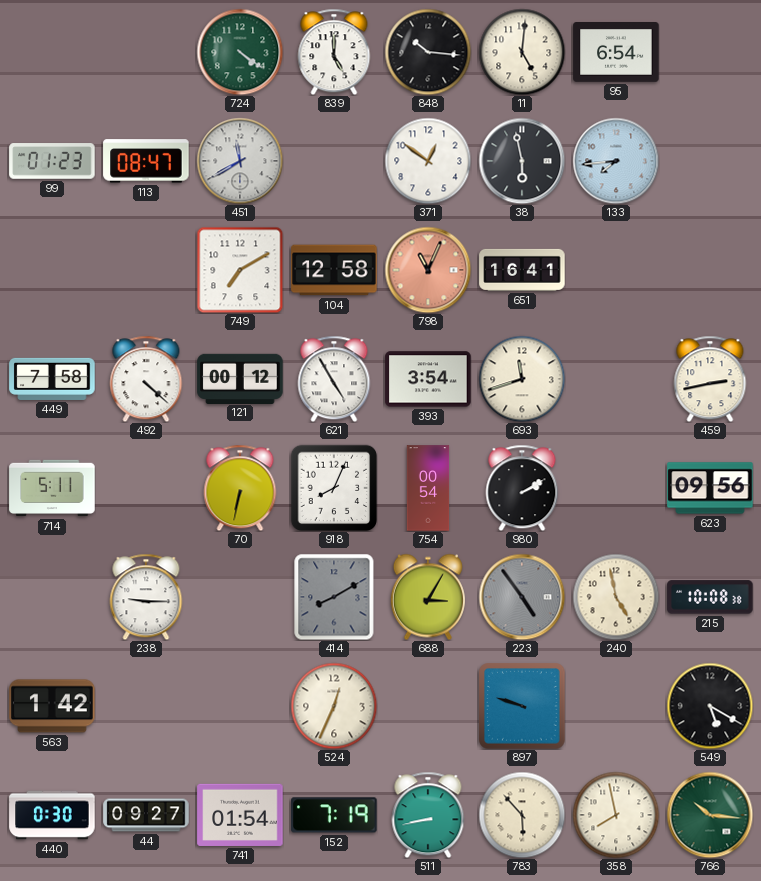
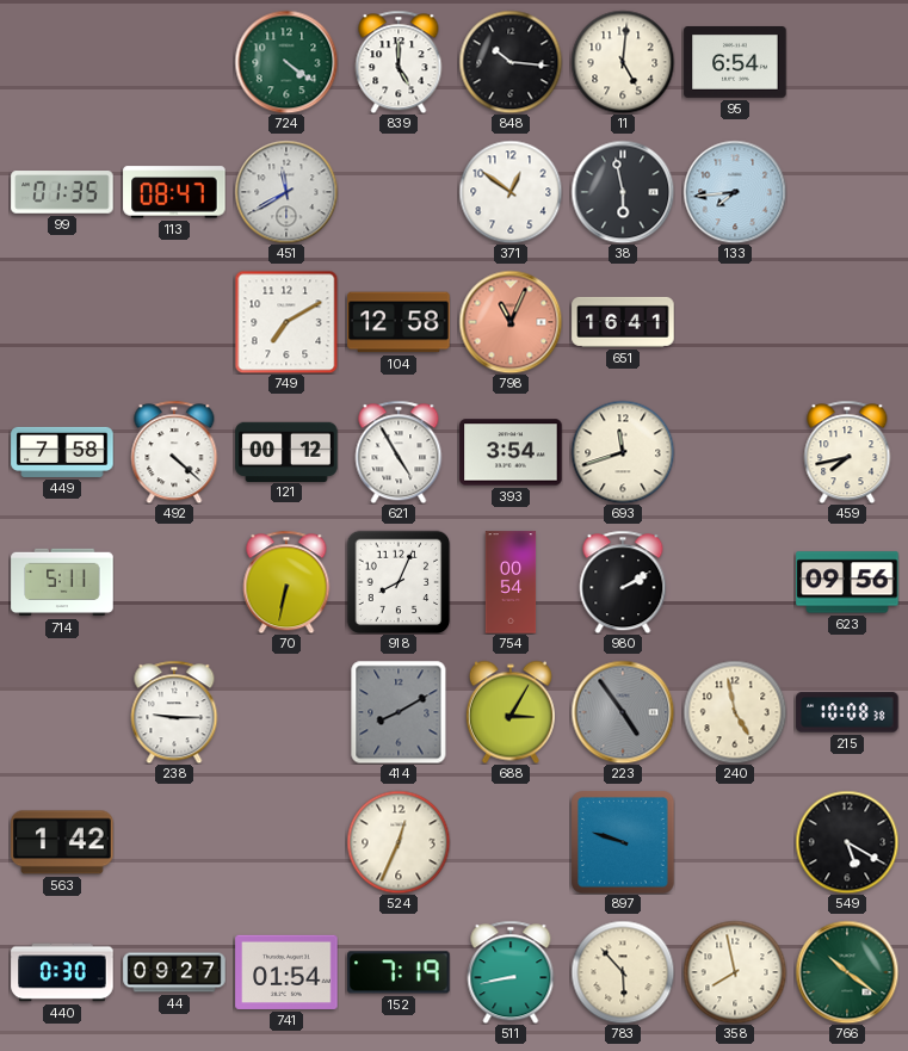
99: 01:23 -> 01:35 (62, 192)
459: 2:43 -> 7:43 (847, 452)
766: 10:16 -> 10:21 (847, 972)
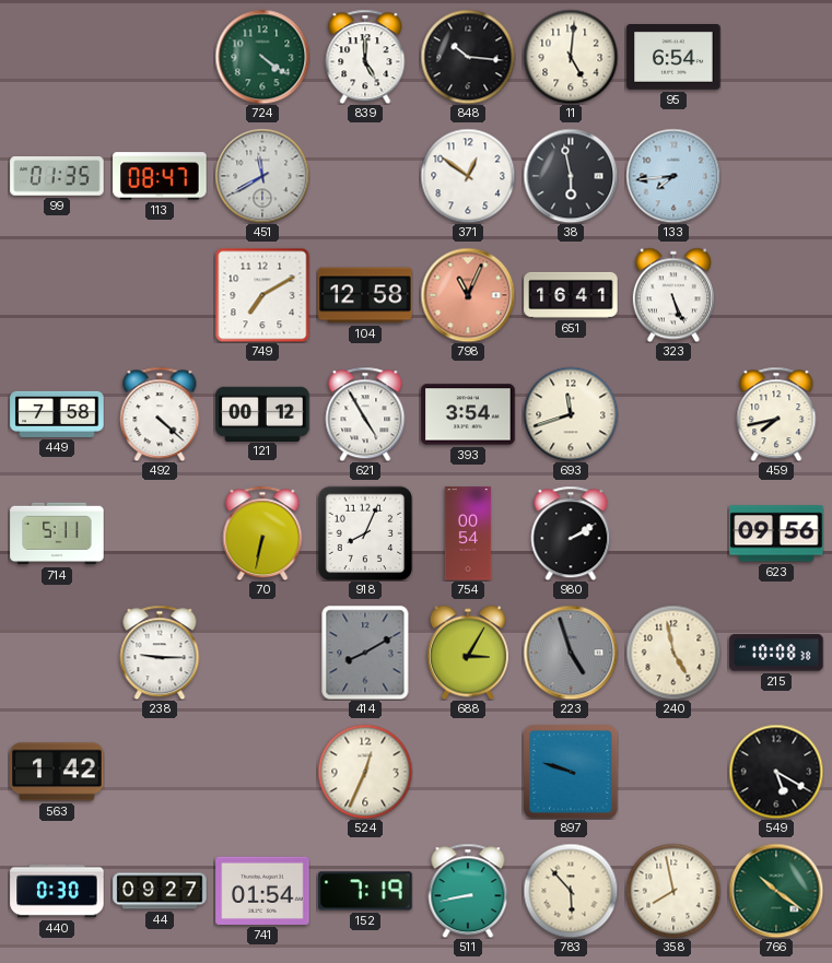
323: none -> 5:26 (673, 295)
223: 4:54 -> 4:57 (571, 653)
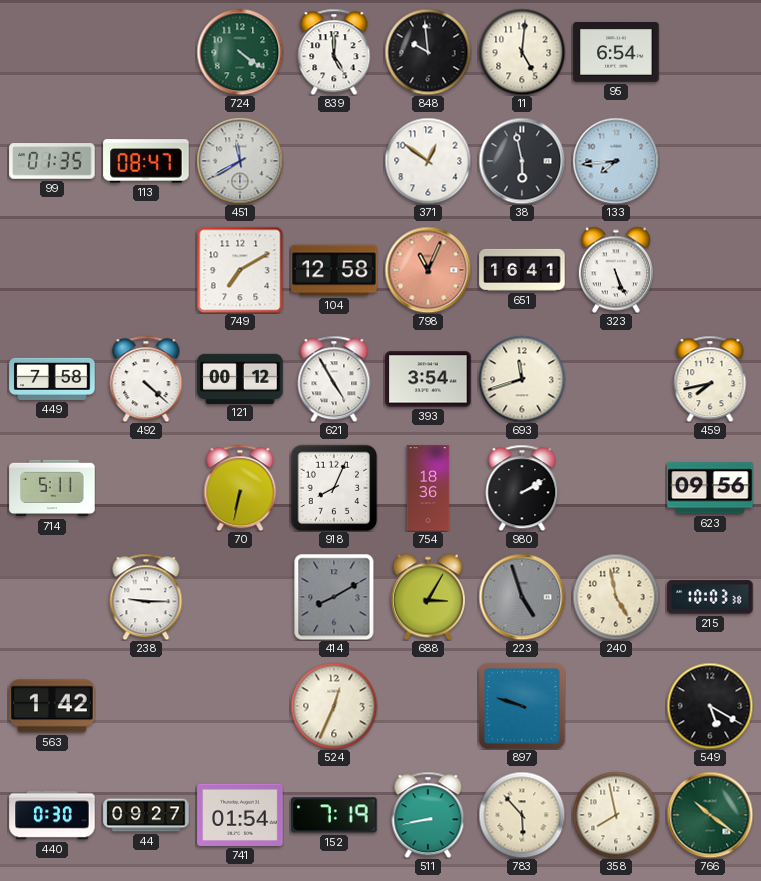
848: 10:16 -> 9:59 (428, 52)
754: 00:54 -> 18:36 (428, 488)
215: 10:08 -> 10:03 (710, 597)
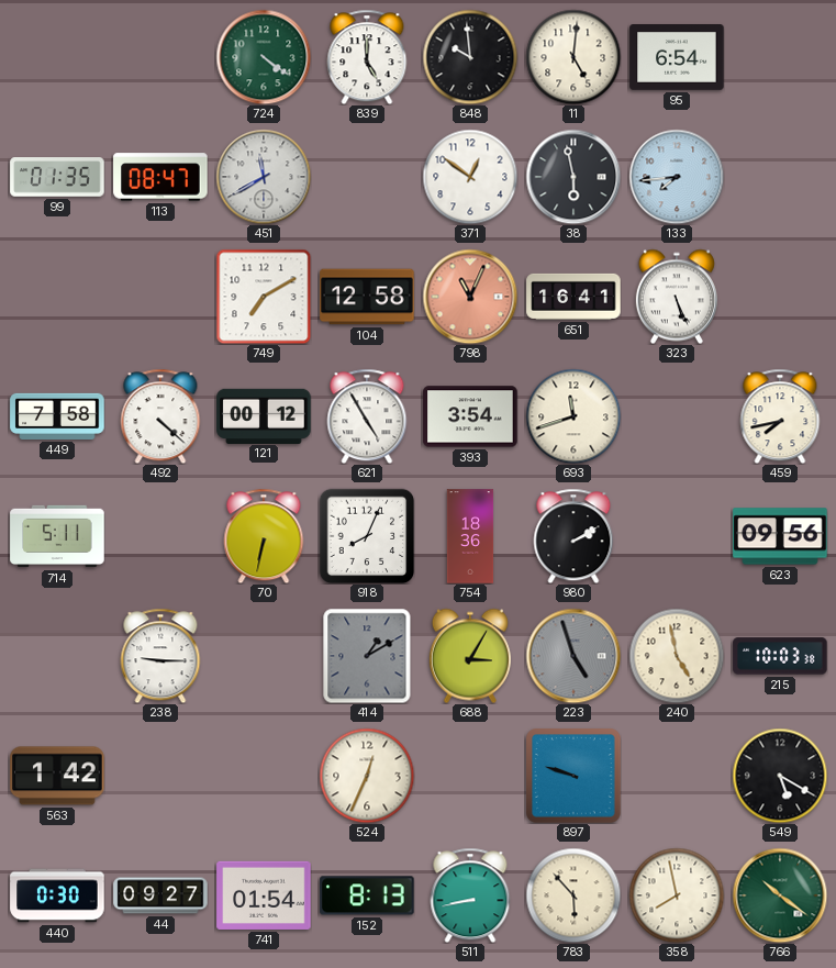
414: 8:10 -> 1:10 (367, 656)
152: 7:19 -> 8:13 (367, 895)
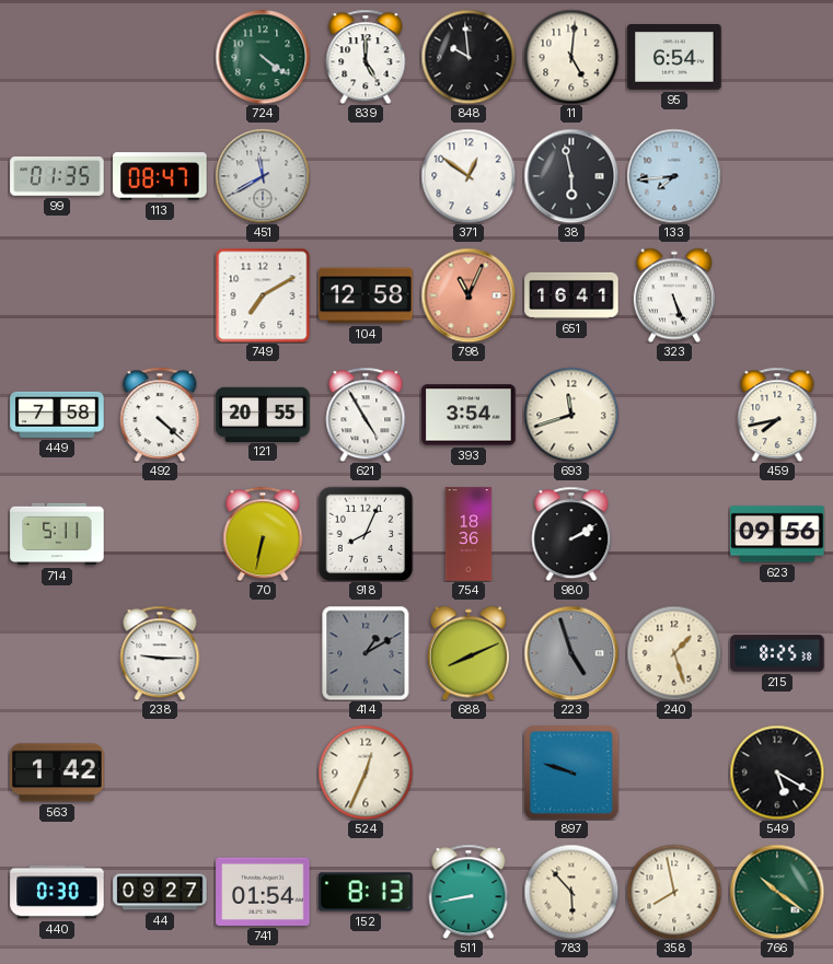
121: 00:12 -> 20:55 (263, 414)
688: 3:05 -> 8:11 (468, 653)
240: 4:58 -> 1:27 (674, 653)
215: 10:03 -> 8:25 (777, 653)
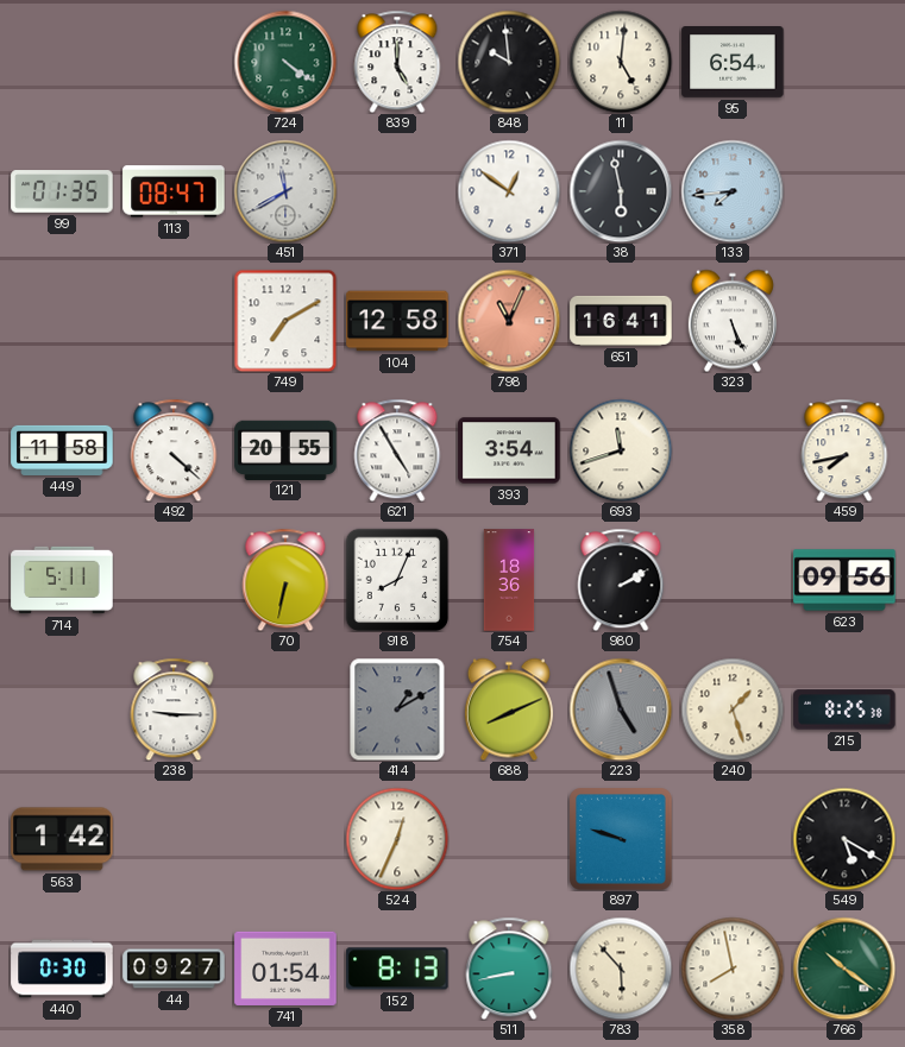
449: 7:58 -> 11:58 (62, 450)
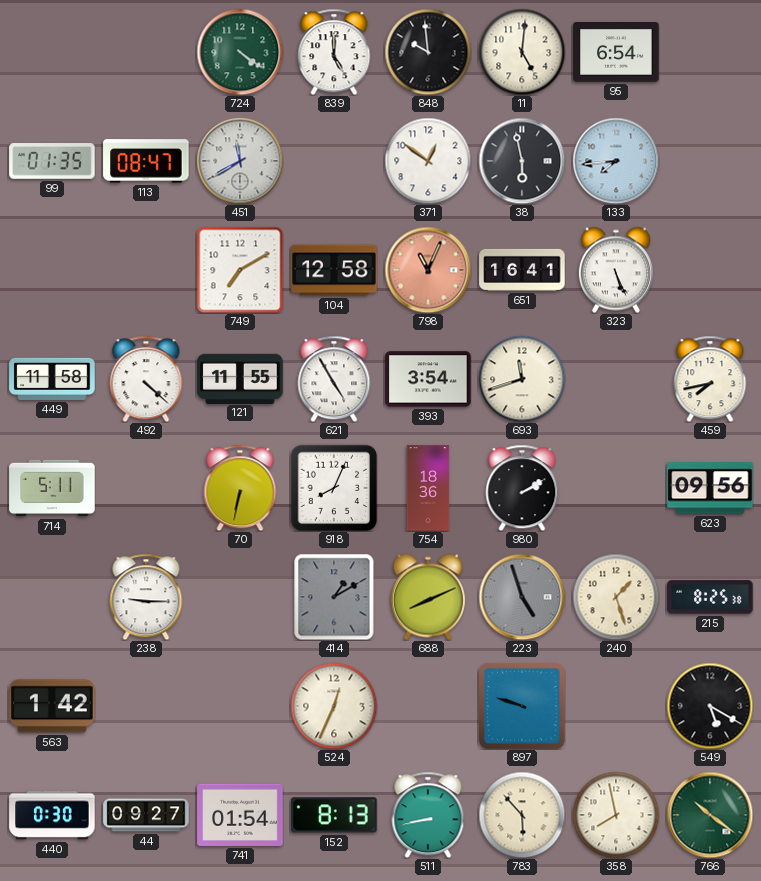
121: 20:55 -> 11:55 (240, 378)
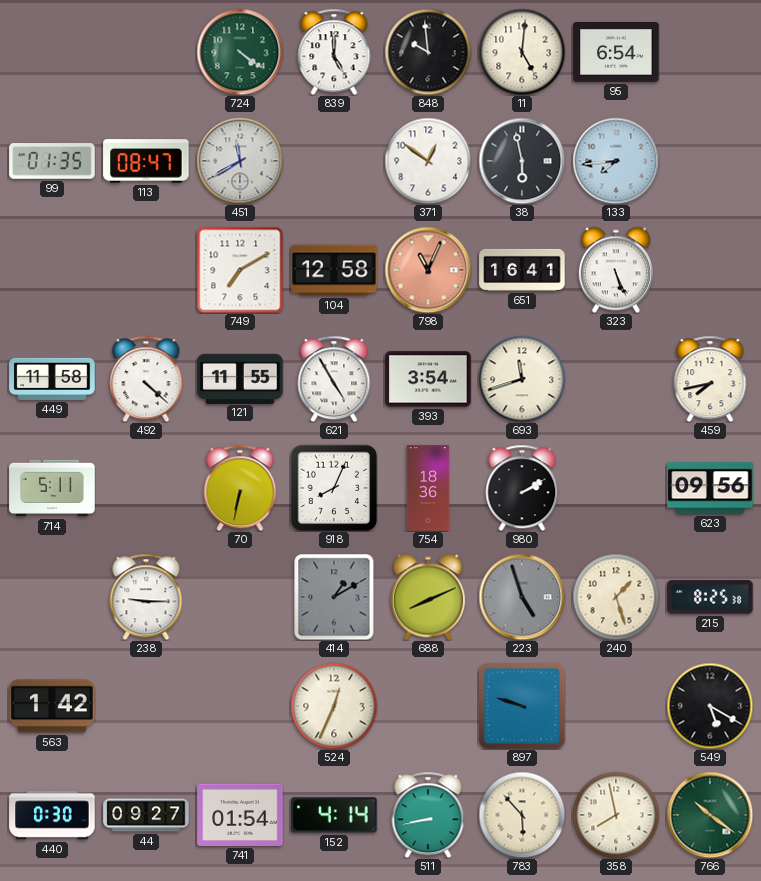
152: 8:13 -> 4:14 (334, 815)
